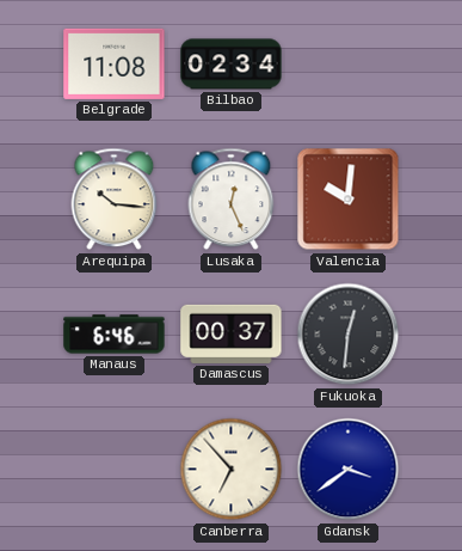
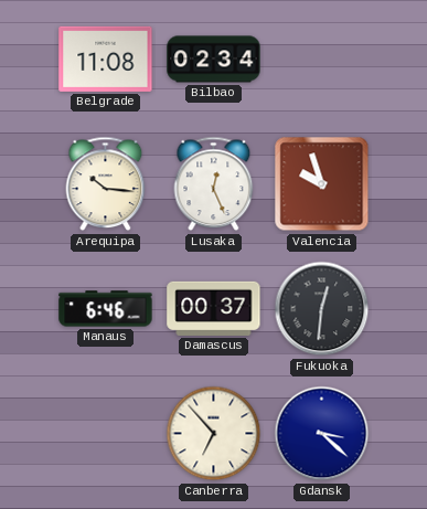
Valencia: 10:01 -> 9:57 (322, 184)
Gdansk: 3:39 -> 3:22 (322, 434)
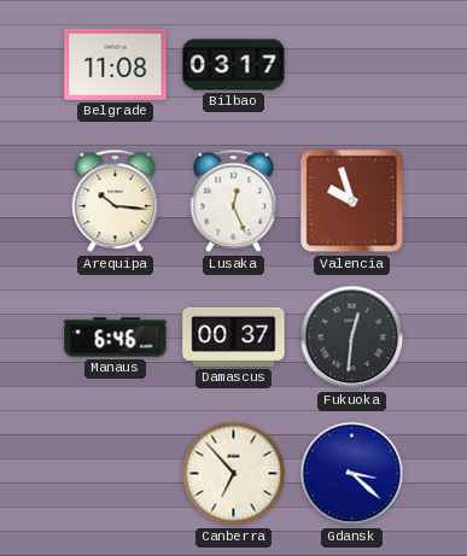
Bilbao: 02:34 -> 03:17 (234, 65)
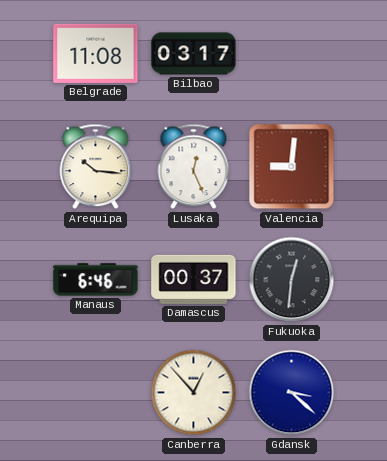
Valencia: 9:57 -> 9:01 (292, 167)
Canberra: 6:53 -> 12:53 (194, 393)
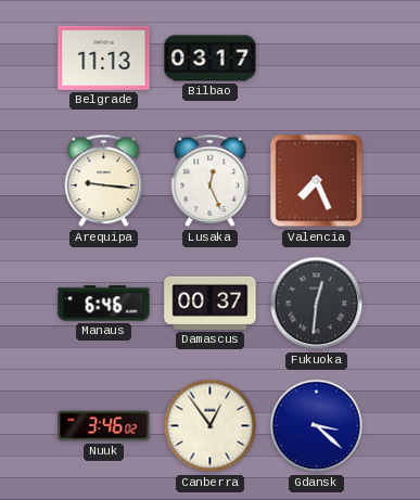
Belgrade: 11:08 -> 11:13 (104, 57)
Arequipa: 10:16 -> 9:16 (104, 181)
Valencia: 9:01 -> 7:26 (317, 181)
Nuuk: none -> 3:46 (104, 426)
Canberra: 12:53 -> 12:54 (211, 426)
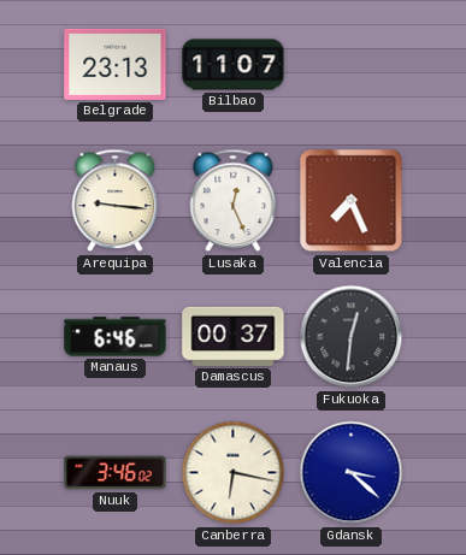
Belgrade: 11:13 -> 23:13 (116, 64)
Bilbao: 03:17 -> 11:07 (234, 65)
Canberra: 12:54 -> 6:17 (234, 473)
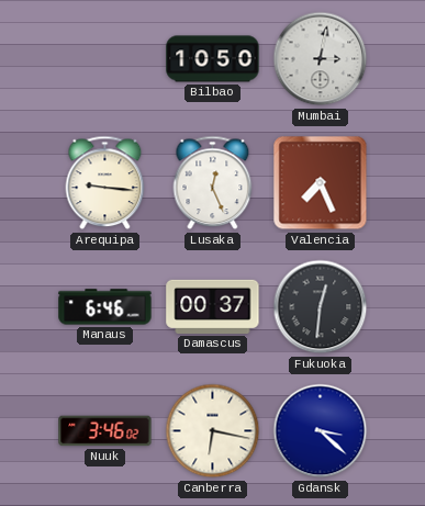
Belgrade: 23:13 -> none (116, 64)
Bilbao: 11:07 -> 10:50 (213, 59)
Mumbai: none -> 3:02 (321, 59)
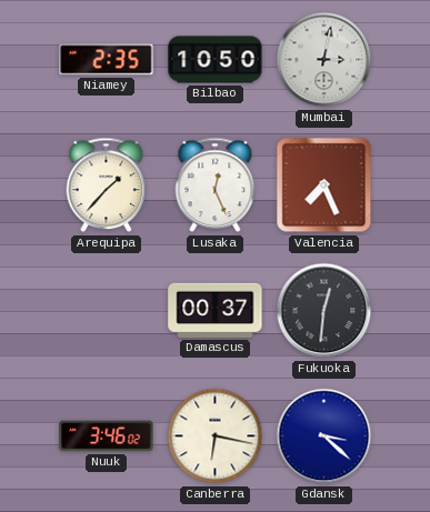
Niamey: none -> 2:35 (107, 60)
Arequipa: 9:16 -> 1:37 (107, 185)
Manaus: 6:46 -> none (105, 307)
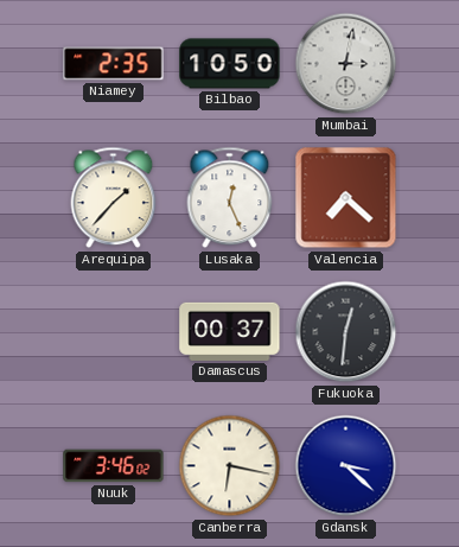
Valencia: 7:26 -> 7:22 (346, 198)
